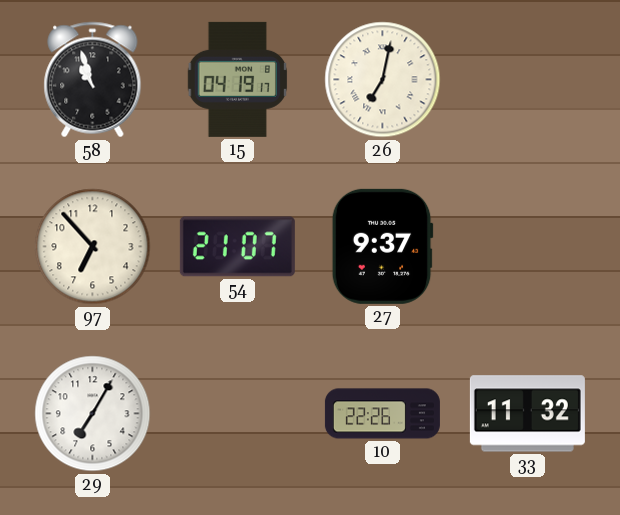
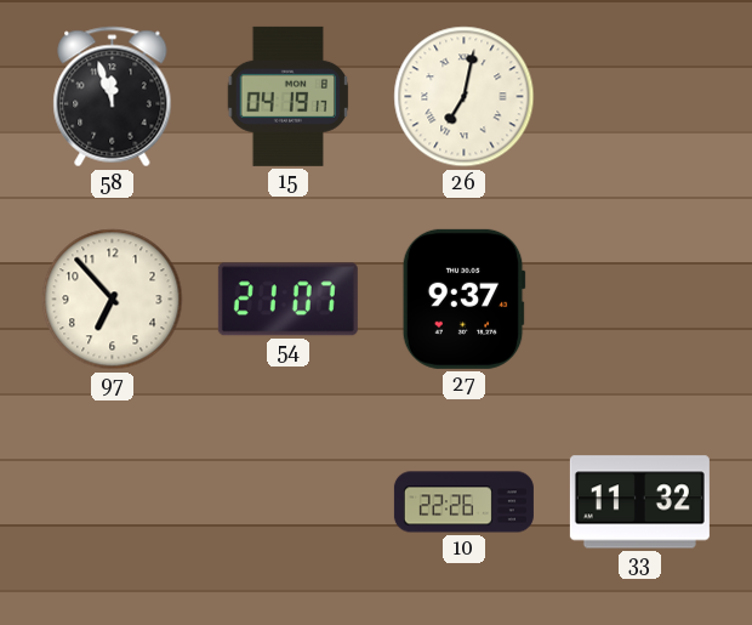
58: 10:57 -> 11:57 (113, 97)
29: 7:05 -> none (93, 414)
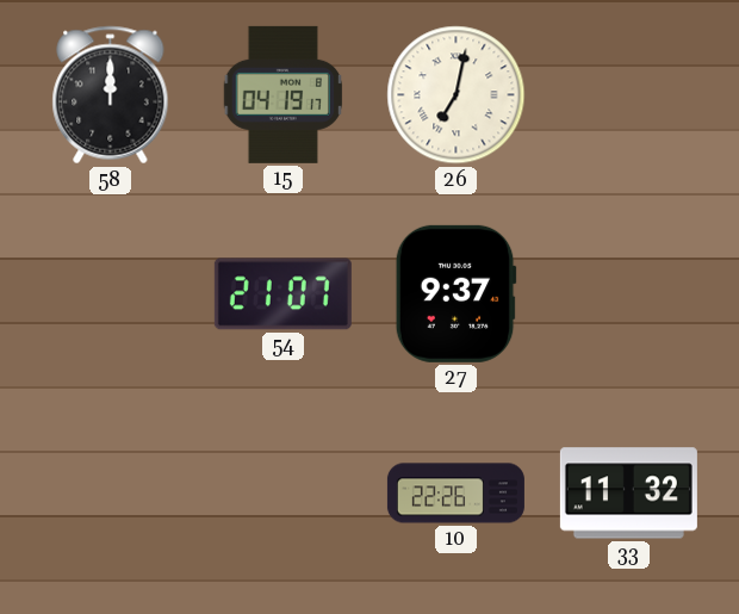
58: 11:57 -> 12:00 (111, 95)
97: 6:53 -> none (113, 300)
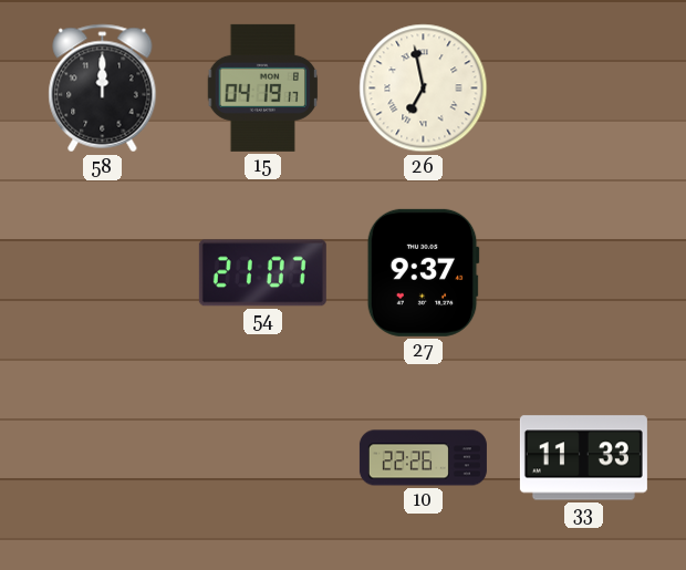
26: 7:02 -> 6:58 (424, 89)
33: 11:32 -> 11:33 (583, 458)
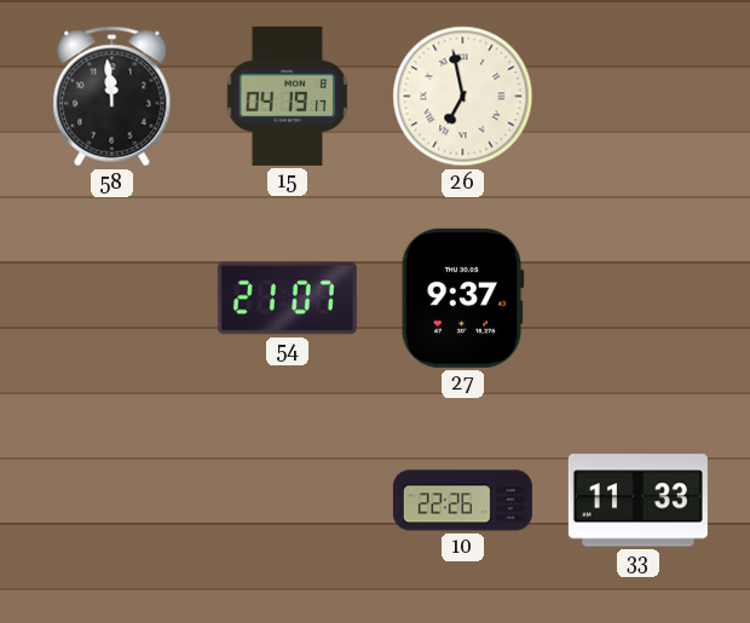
58: 12:00 -> 11:59 (112, 97)
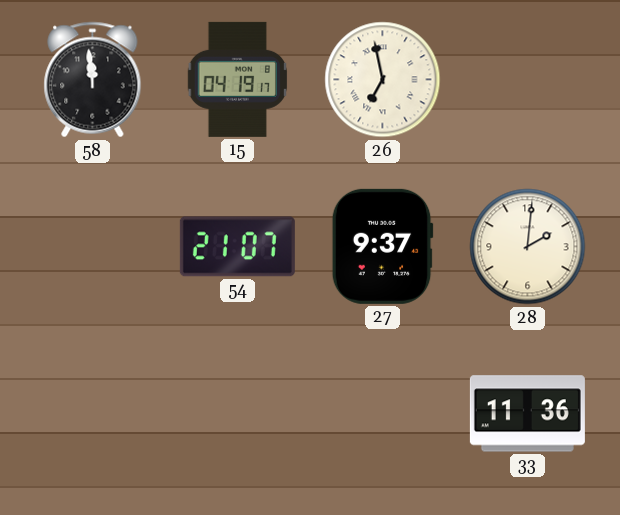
28: none -> 2:01 (528, 247)
10: 22:26 -> none (462, 501)
33: 11:33 -> 11:36 (527, 414)
